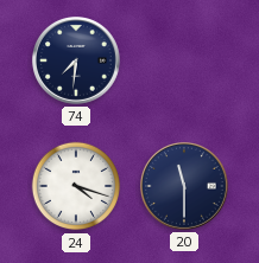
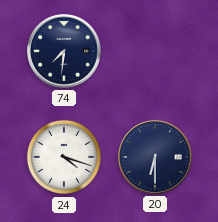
20: 11:30 -> 6:30 (156, 158)
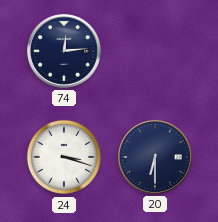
74: 7:31 -> 12:14 (65, 52)
24: 4:18 -> 3:18 (64, 157)
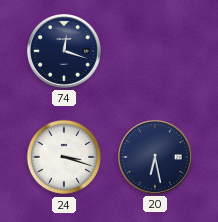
74: 12:14 -> 12:18 (65, 52)
20: 6:30 -> 6:28 (156, 158)
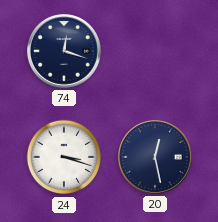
20: 6:28 -> 12:28 (156, 158)
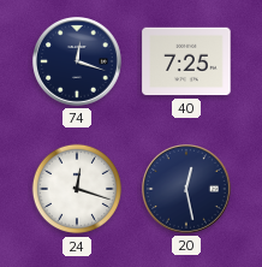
40: none -> 7:25 (186, 61)
24: 3:18 -> 12:18 (77, 189)
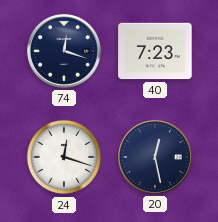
40: 7:25 -> 7:23 (155, 51)
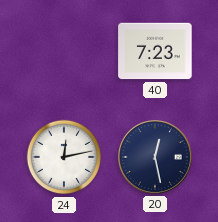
74: 12:18 -> none (65, 52)
24: 12:18 -> 12:13 (64, 157)
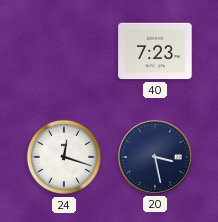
24: 12:13 -> 12:18 (64, 157)
20: 12:28 -> 3:28 (156, 158)
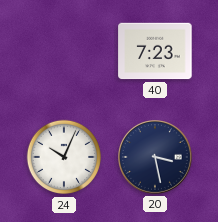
24: 12:18 -> 10:04 (64, 157)
